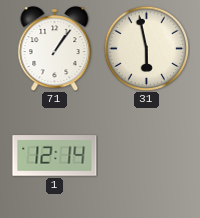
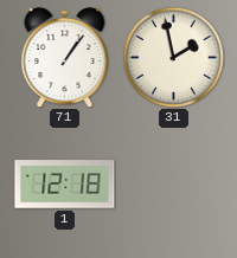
31: 5:58 -> 1:58 (173, 57)
1: 12:14 -> 12:18 (65, 185)
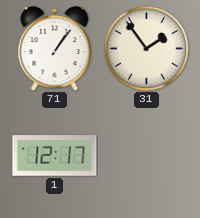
31: 1:58 -> 1:54 (146, 48)
1: 12:18 -> 12:17 (55, 156)
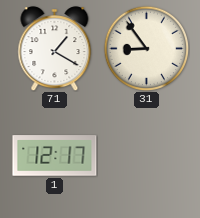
71: 1:06 -> 1:20 (55, 49)
31: 1:54 -> 8:54 (146, 48)
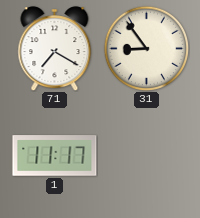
71: 1:20 -> 7:20 (55, 49)
1: 12:17 -> 11:17 (55, 156)
